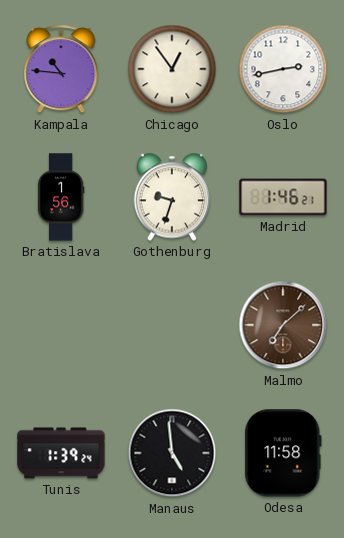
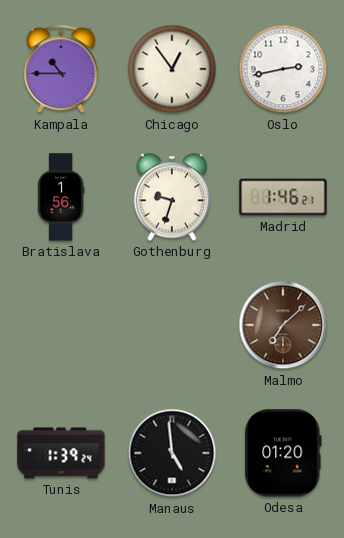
Kampala: 10:46 -> 10:45 (61, 70)
Odesa: 11:58 -> 01:20 (283, 453)
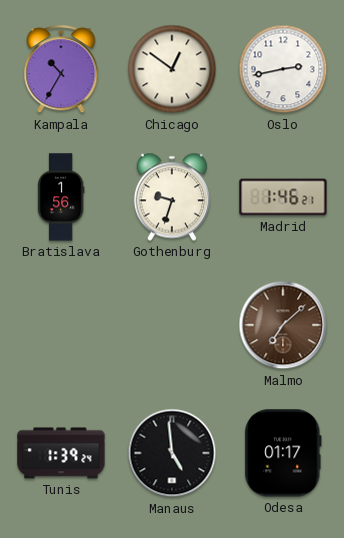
Kampala: 10:45 -> 10:35 (61, 70)
Chicago: 12:54 -> 12:51 (172, 69)
Odesa: 01:20 -> 01:17 (283, 453)
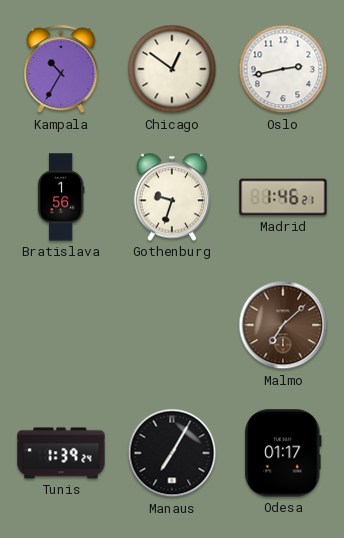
Manaus: 4:59 -> 7:05 (172, 453)
